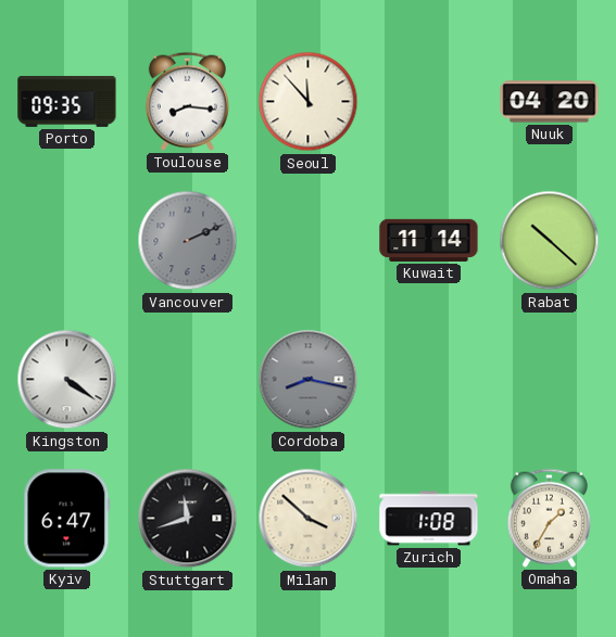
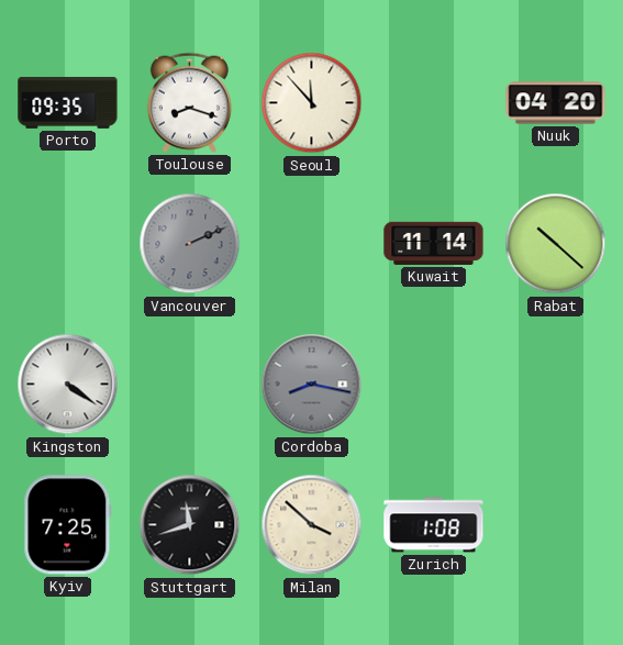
Toulouse: 8:16 -> 8:18 (189, 102)
Kyiv: 6:47 -> 7:25 (68, 525)
Omaha: 1:35 -> none (549, 518)
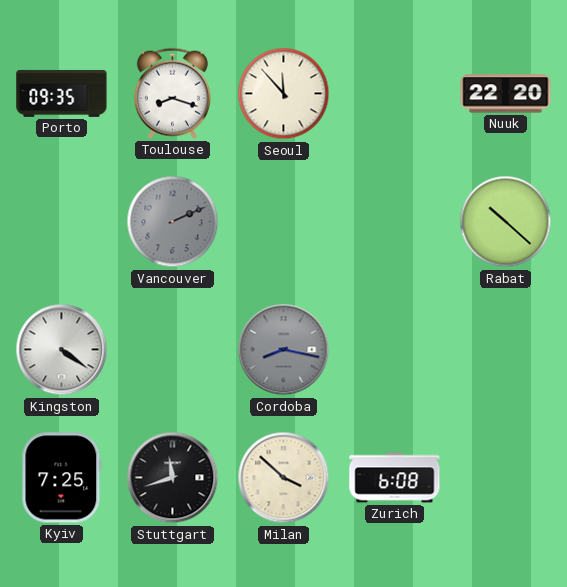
Nuuk: 04:20 -> 22:20 (506, 94)
Kuwait: 11:14 -> none (434, 243)
Zurich: 1:08 -> 6:08 (395, 478)
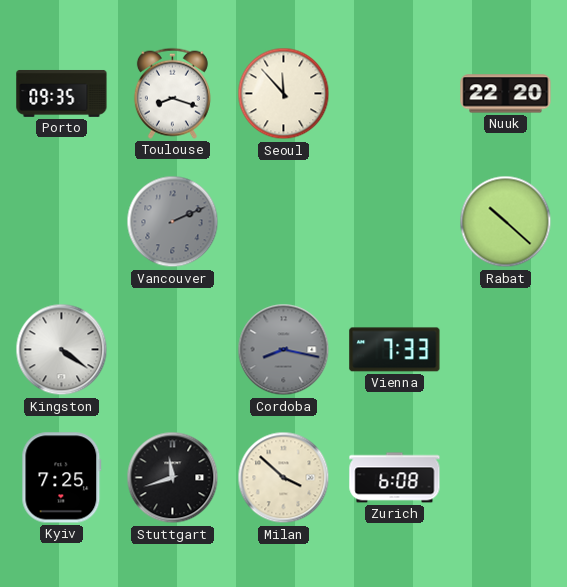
Vienna: none -> 7:33 (395, 350)
